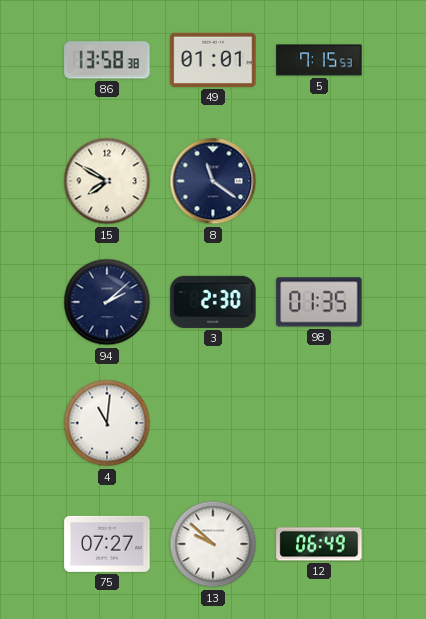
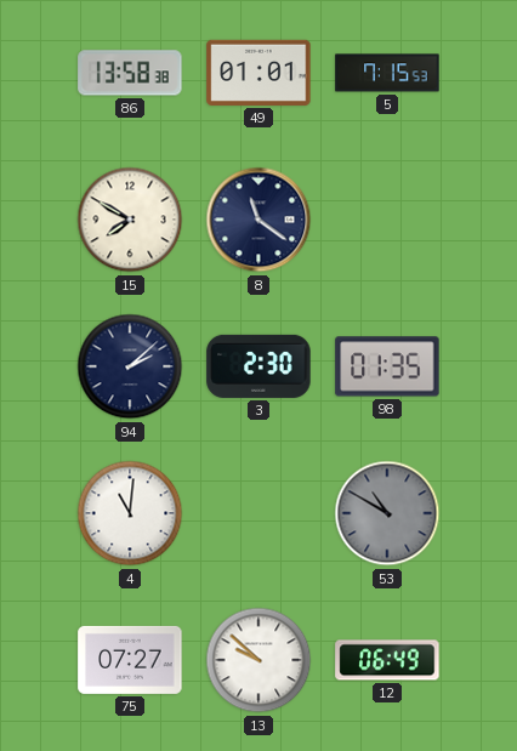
53: none -> 10:50 (387, 513)
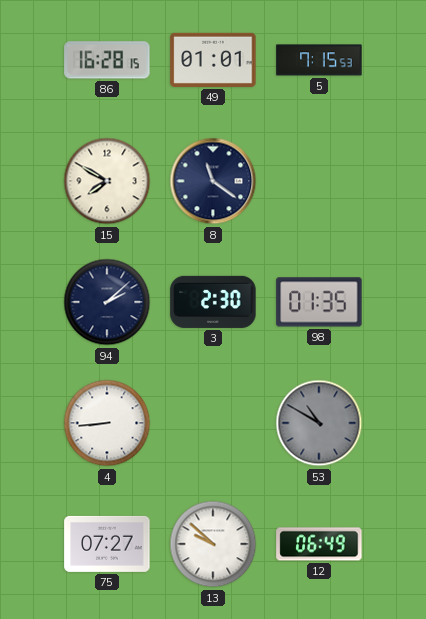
86: 13:58 -> 16:28 (107, 60)
4: 11:01 -> 8:44 (107, 423)
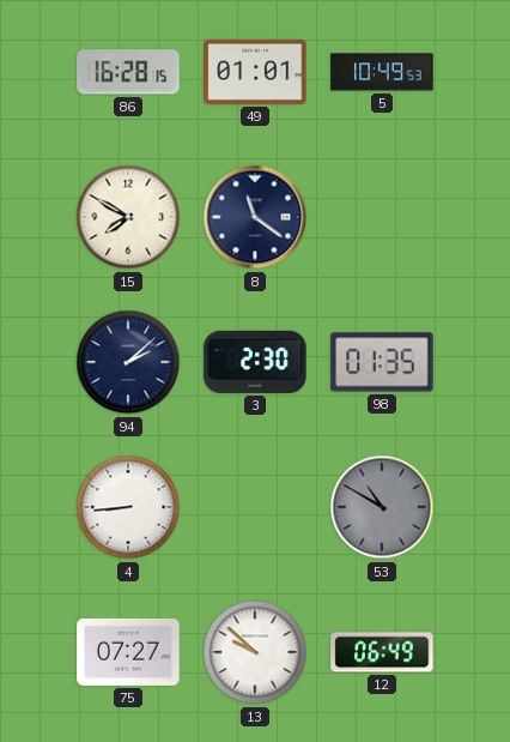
5: 7:15 -> 10:49 (382, 72)
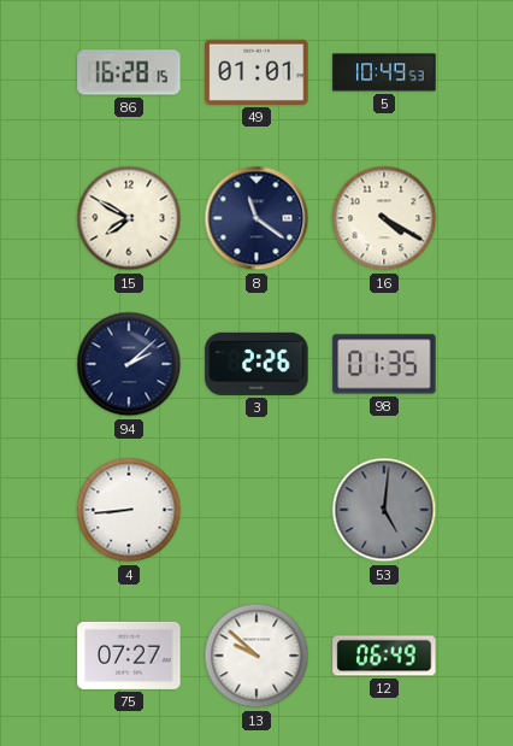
16: none -> 4:20 (384, 218)
3: 2:30 -> 2:26 (256, 364)
53: 10:50 -> 5:01 (384, 510)
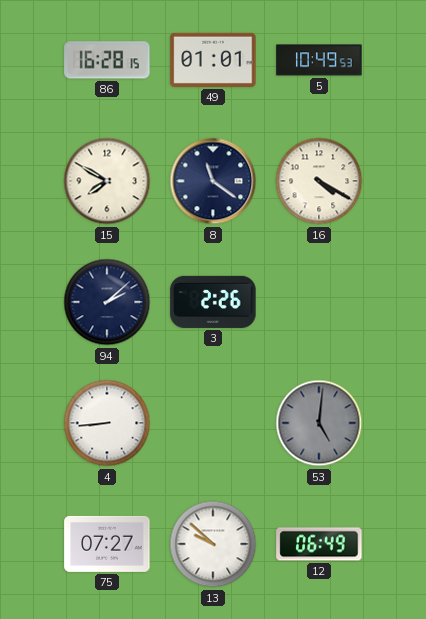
98: 01:35 -> none (384, 364)
